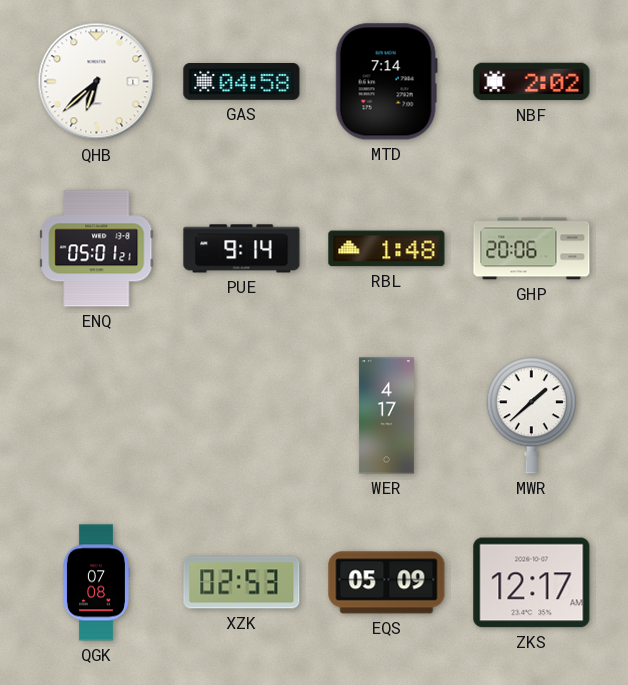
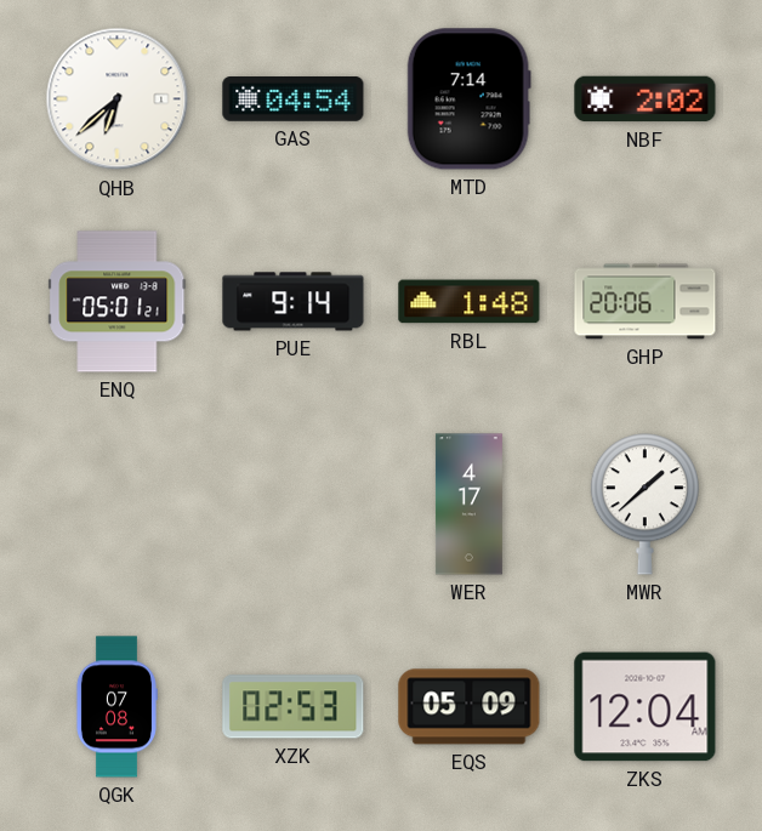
GAS: 04:58 -> 04:54 (294, 99)
ZKS: 12:17 -> 12:04 (646, 707)
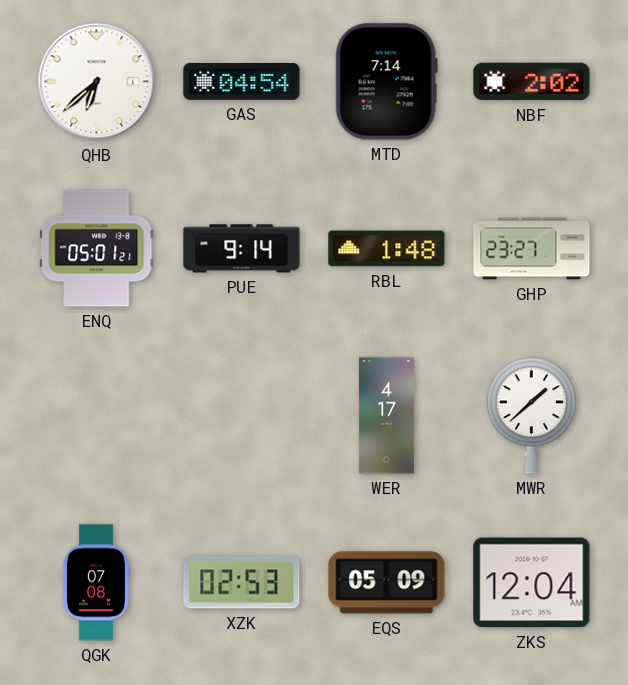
GHP: 20:06 -> 23:27 (532, 249)
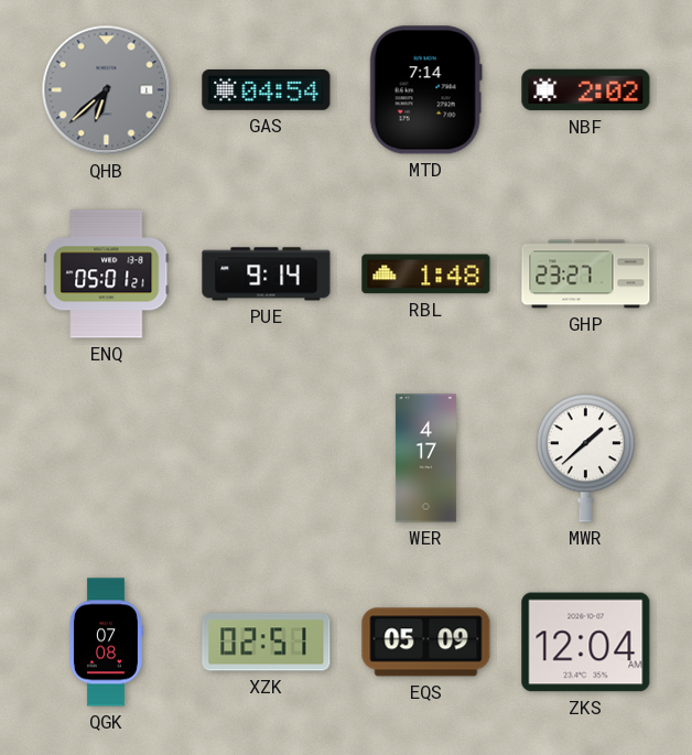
QHB dial: white -> grey (107, 90)
XZK: 02:53 -> 02:51 (267, 643)
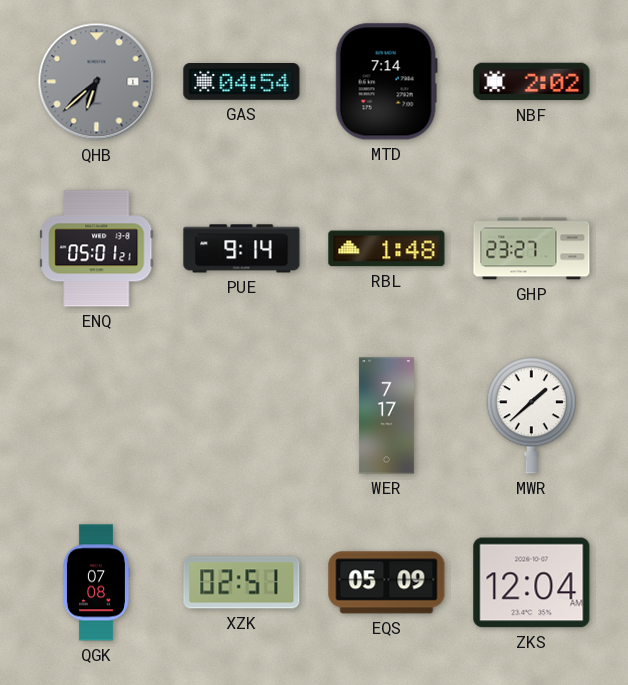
WER: 4:17 -> 7:17 (386, 416)
